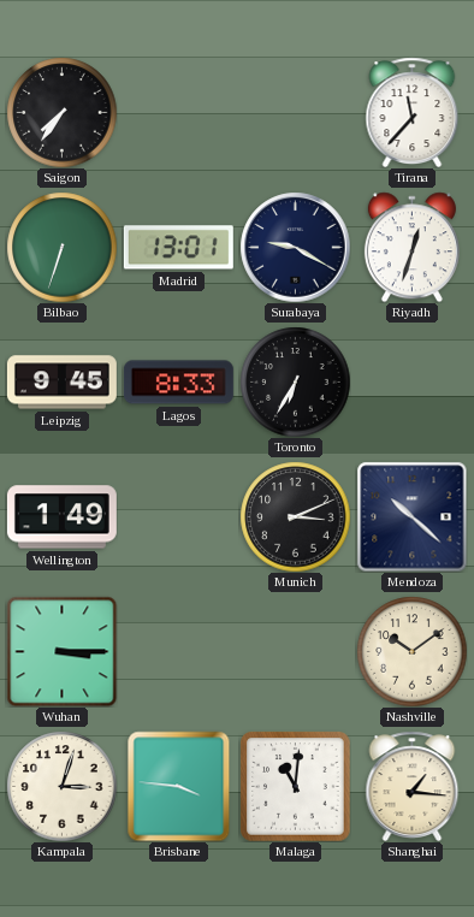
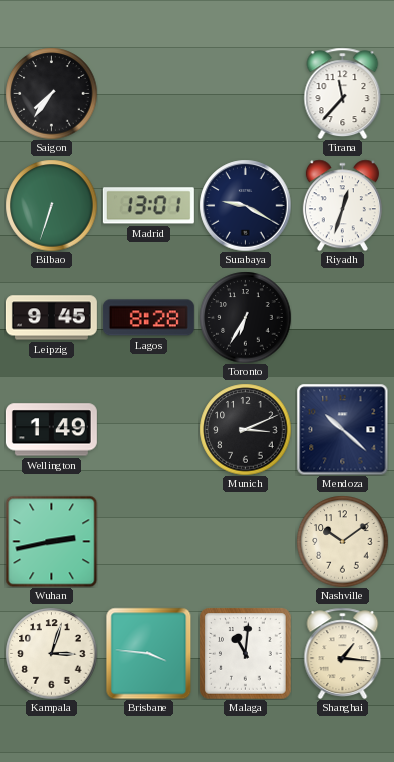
Lagos: 8:33 -> 8:28 (148, 318)
Wuhan: 3:15 -> 2:43 (51, 541)
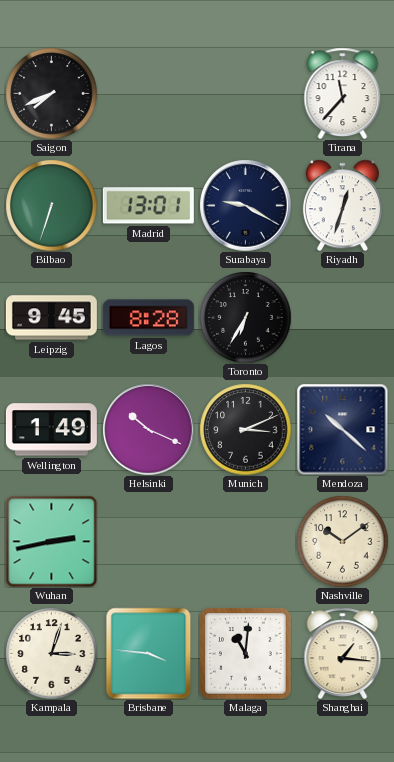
Saigon: 7:36 -> 7:41 (51, 93)
Helsinki: none -> 10:19 (148, 429)
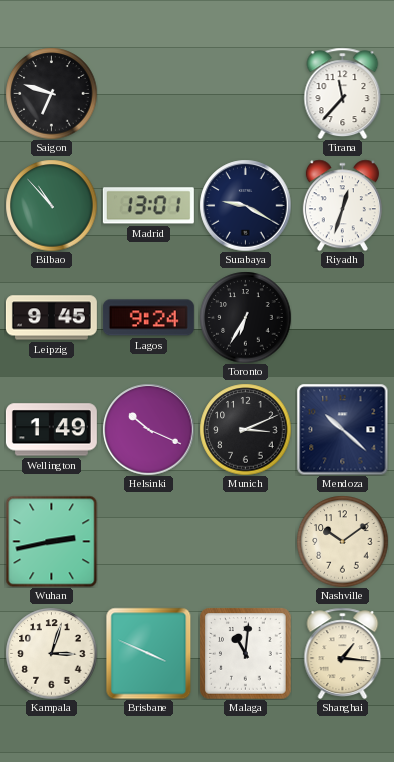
Saigon: 7:41 -> 6:48 (51, 93)
Bilbao: 6:33 -> 10:53 (51, 205)
Lagos: 8:28 -> 9:24 (148, 318)
Brisbane: 3:46 -> 3:49 (149, 653)
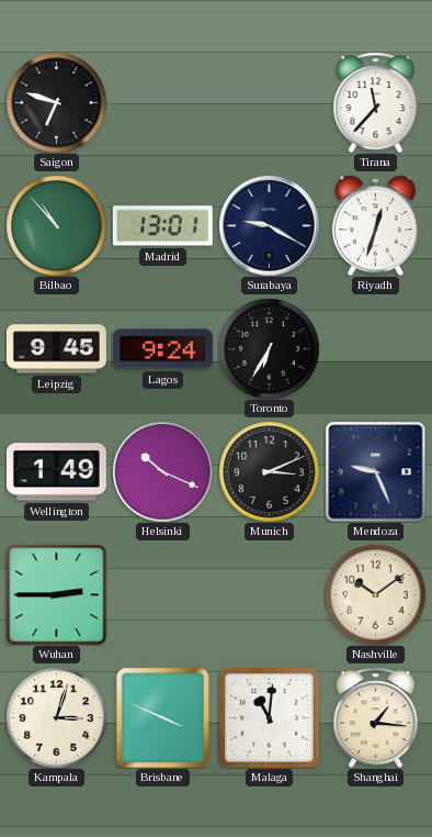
Mendoza: 10:22 -> 9:26 (375, 471)
Wuhan: 2:43 -> 2:45 (56, 594)
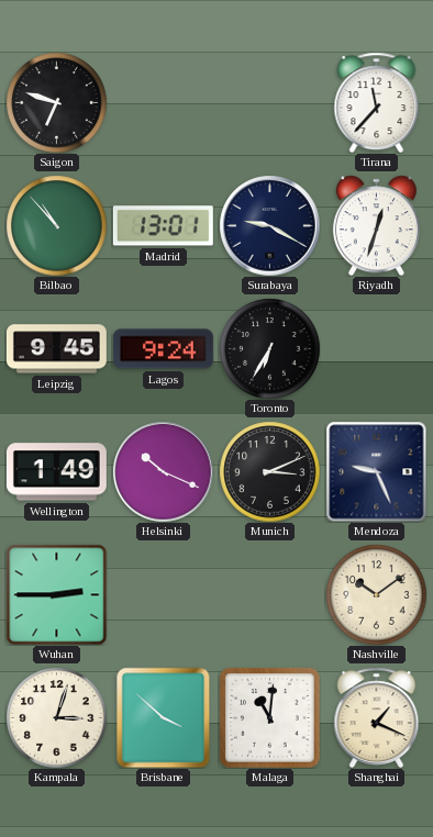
Brisbane: 3:49 -> 3:52 (164, 717)
Shanghai: 1:16 -> 1:19 (377, 717)
